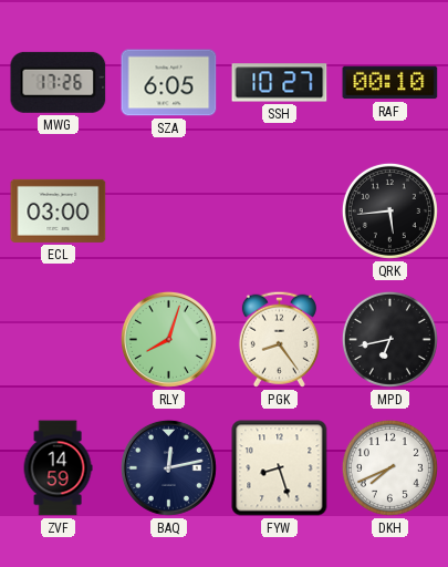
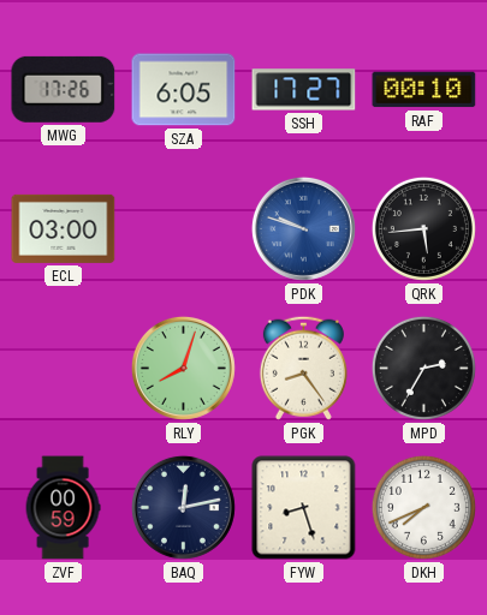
SSH: 10:27 -> 17:27 (304, 90)
PDK: none -> 9:48 (303, 228)
MPD: 6:43 -> 2:35 (423, 368)
ZVF: 14:59 -> 00:59 (63, 508)
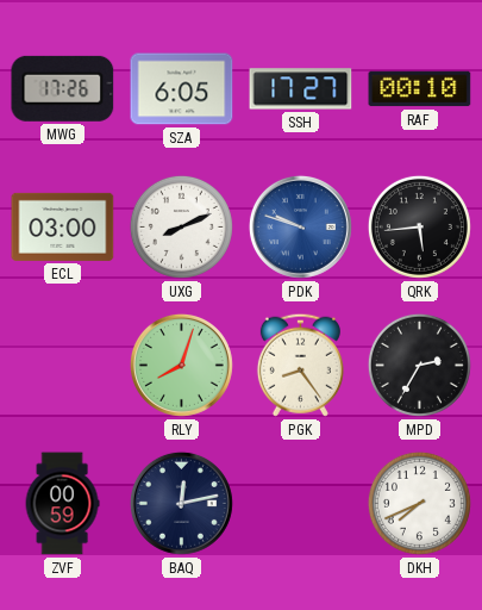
UXG: none -> 8:11 (181, 226)
FYW: 8:27 -> none (304, 508)
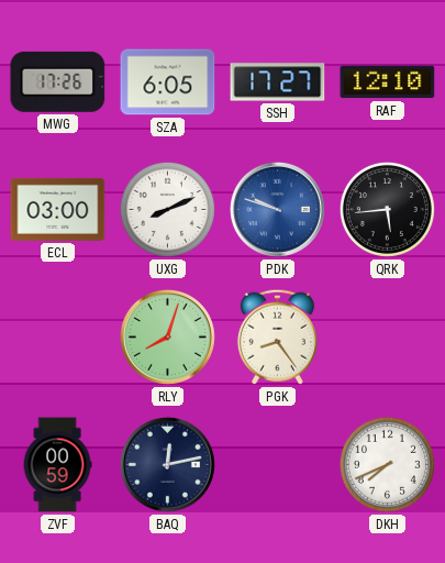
RAF: 00:10 -> 12:10 (388, 82)
MPD: 2:35 -> none (419, 365)
